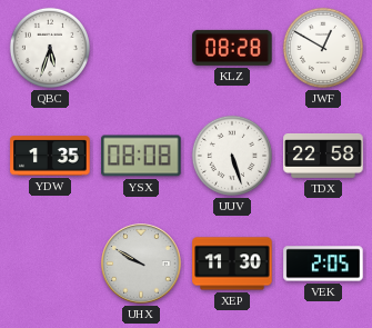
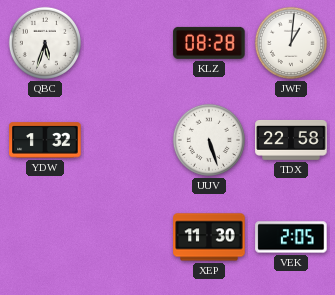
JWF: 12:50 -> 1:01 (291, 43)
YDW: 1:35 -> 1:32 (45, 140)
YSX: 08:08 -> none (141, 156)
UHX: 9:50 -> none (141, 264)
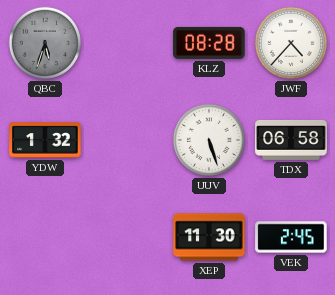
QBC dial: white -> grey (45, 43)
JWF: 1:01 -> 4:37 (291, 43)
TDX: 22:58 -> 06:58 (291, 140)
VEK: 2:05 -> 2:45 (291, 237)
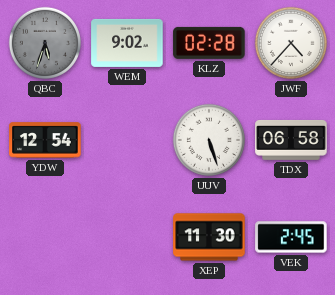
WEM: none -> 9:02 (127, 43)
KLZ: 08:28 -> 02:28 (209, 43)
YDW: 1:32 -> 12:54 (45, 140)
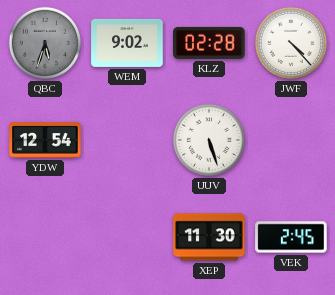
JWF: 4:37 -> 4:23 (291, 43)
TDX: 06:58 -> none (291, 140)
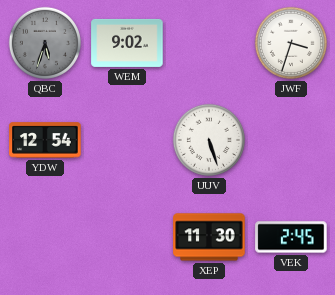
KLZ: 02:28 -> none (209, 43)
JWF: 4:23 -> 3:33 (291, 43)
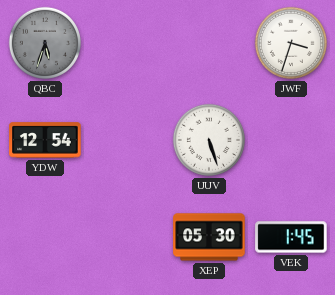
WEM: 9:02 -> none (127, 43)
XEP: 11:30 -> 05:30 (209, 237)
VEK: 2:45 -> 1:45 (291, 237)
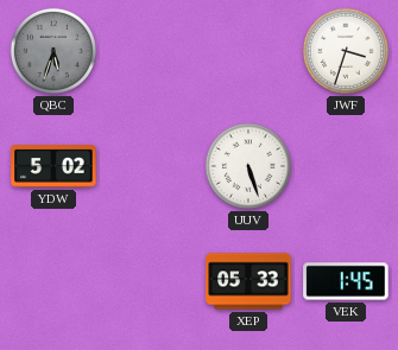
YDW: 12:54 -> 5:02 (53, 166)
XEP: 05:30 -> 05:33 (248, 281)
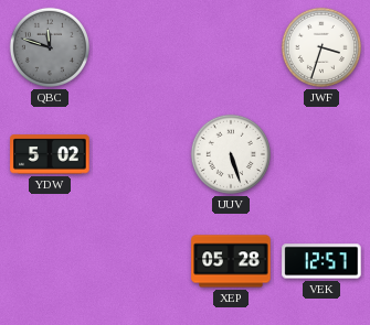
QBC: 5:33 -> 11:48 (50, 47)
XEP: 05:33 -> 05:28 (231, 261)
VEK: 1:45 -> 12:57 (321, 261)
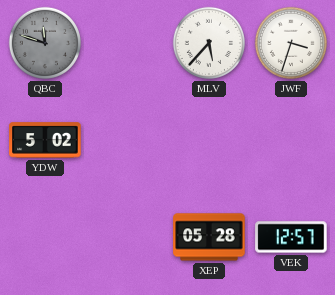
MLV: none -> 5:37 (209, 43)
UUV: 5:27 -> none (231, 154)
